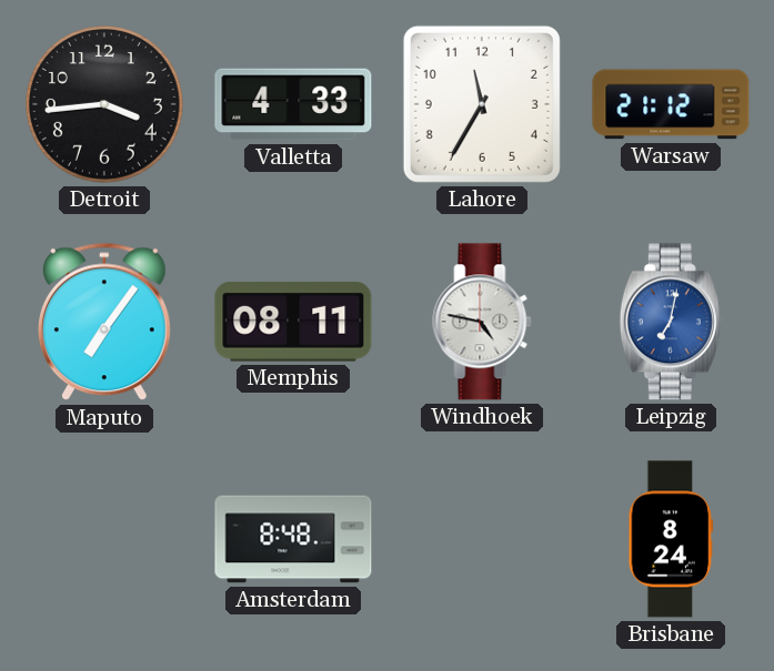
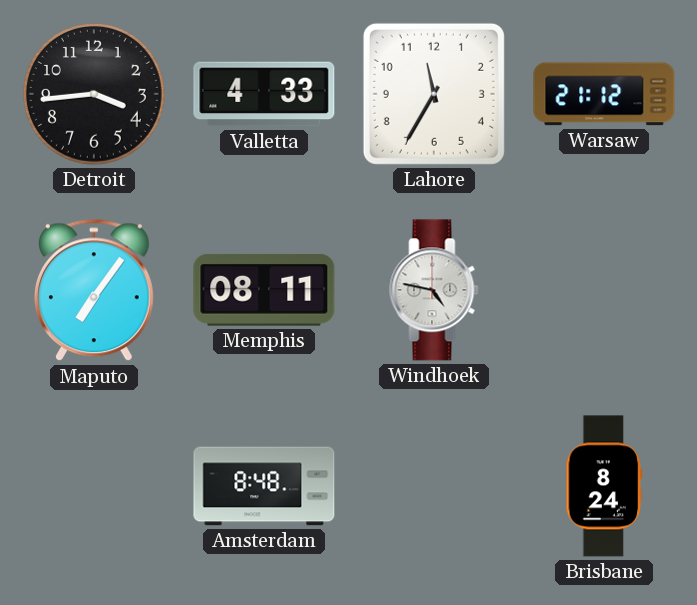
Leipzig: 7:02 -> none (671, 322)
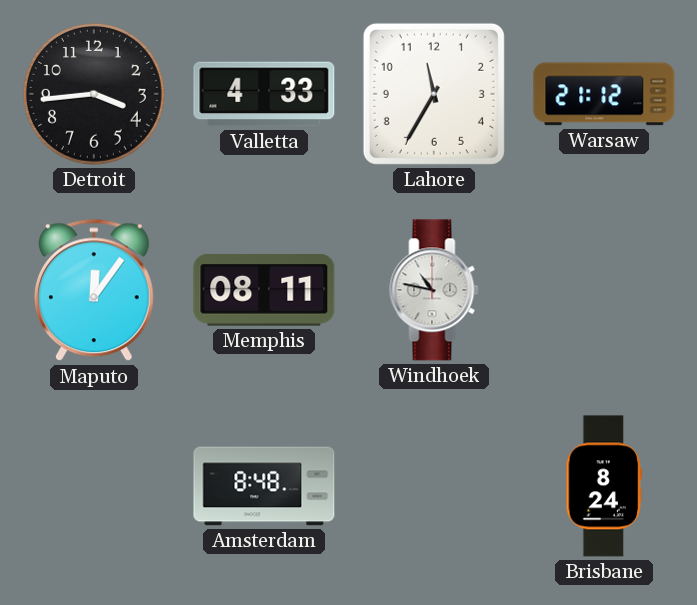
Maputo: 7:06 -> 12:06 (94, 290)
Windhoek: 4:47 -> 10:47 (434, 290)
